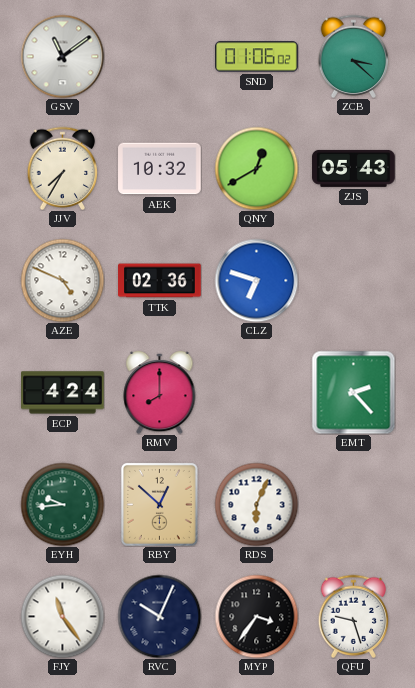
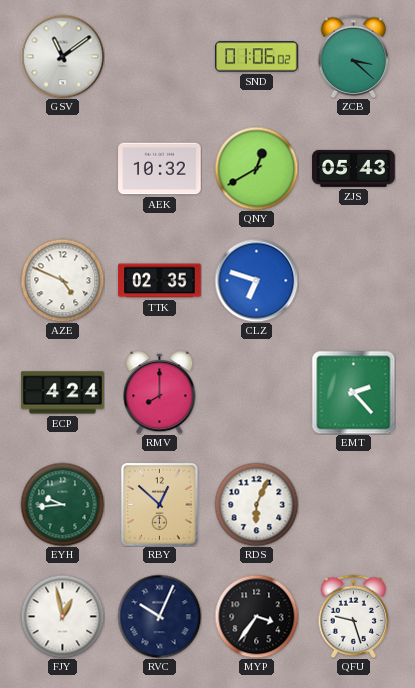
JJV: 7:35 -> none (63, 168)
TTK: 02:36 -> 02:35 (160, 281)
FJY: 11:24 -> 12:58 (62, 616)
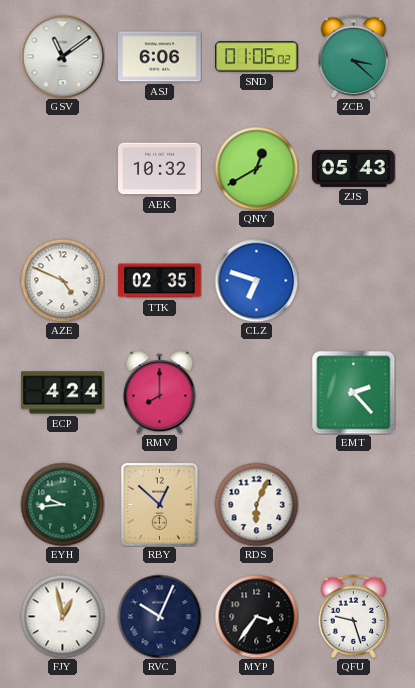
ASJ: none -> 6:06 (160, 57)
